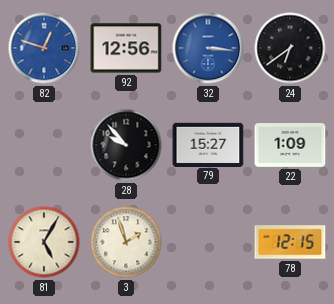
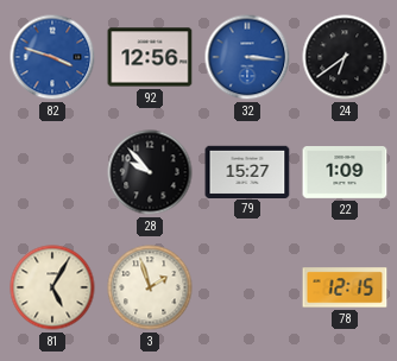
82: 12:48 -> 3:48 (52, 57)
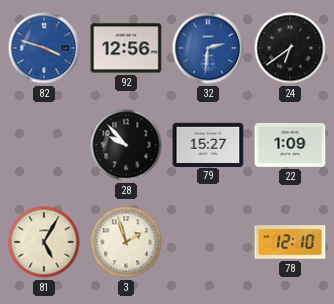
32: 3:16 -> 2:31 (208, 48)
78: 12:15 -> 12:10 (290, 242)
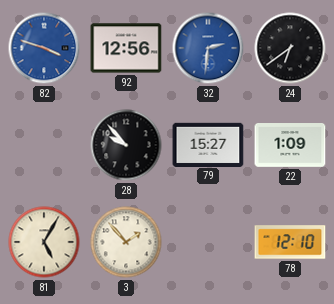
3: 1:57 -> 1:53 (126, 242)
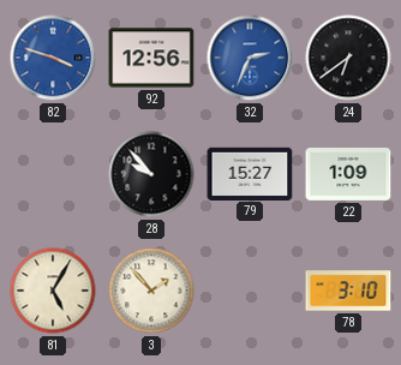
32: 2:31 -> 2:34 (250, 58)
78: 12:10 -> 3:10 (348, 291)
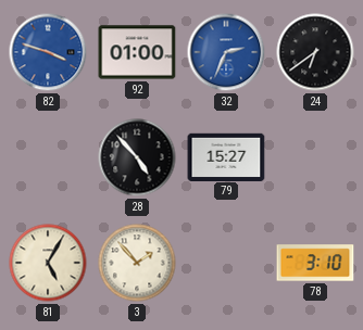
92: 12:56 -> 01:00 (137, 52)
28: 9:53 -> 4:53 (137, 157)
22: 1:09 -> none (348, 175)
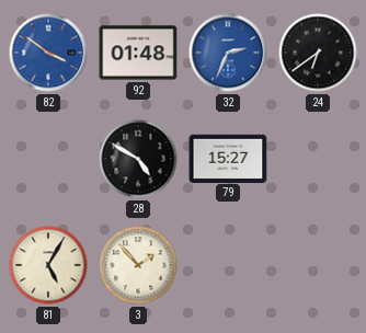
82: 3:48 -> 3:51 (48, 53)
92: 01:00 -> 01:48 (138, 53)
28: 4:53 -> 4:50 (138, 159)
78: 3:10 -> none (315, 263)
